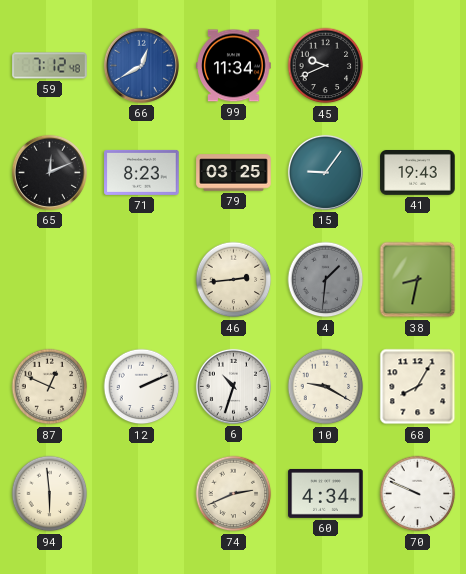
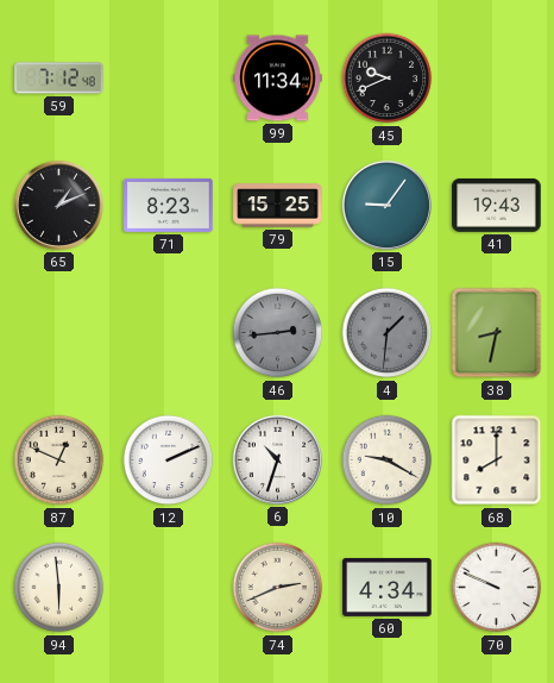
66: 12:40 -> none (141, 65)
65: 12:11 -> 1:11 (58, 205)
79: 03:25 -> 15:25 (278, 206)
46 dial: cream -> grey (278, 333)
68: 8:05 -> 8:00 (497, 460)
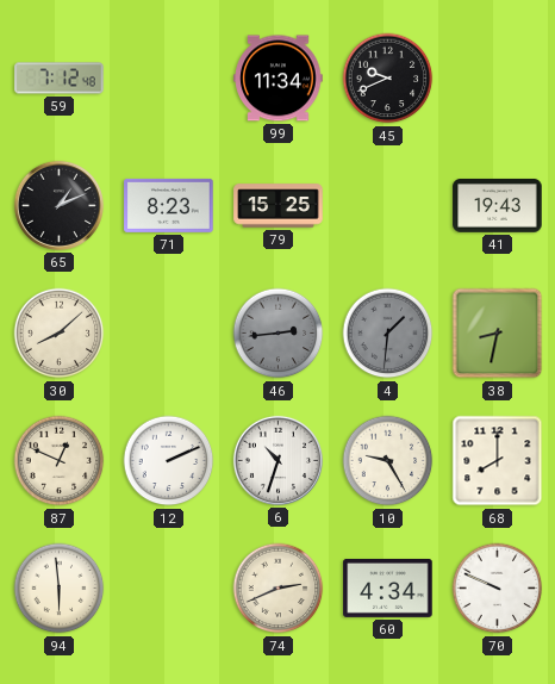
15: 9:06 -> none (386, 205)
30: none -> 8:08 (60, 334)
10: 9:20 -> 9:25 (388, 461)
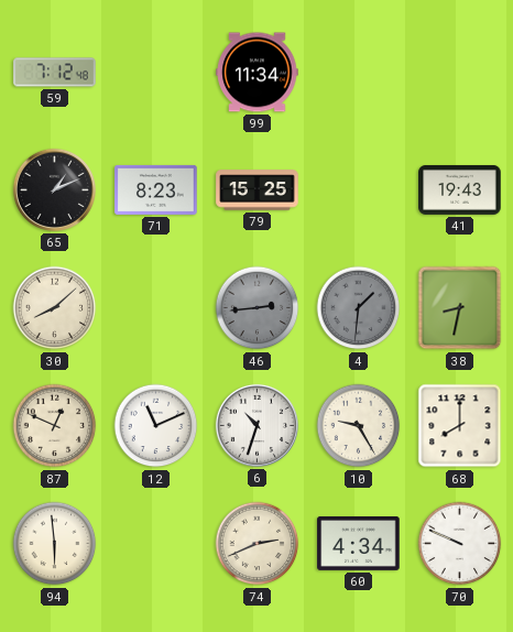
45: 9:41 -> none (388, 79)
12: 2:11 -> 11:11 (156, 426)
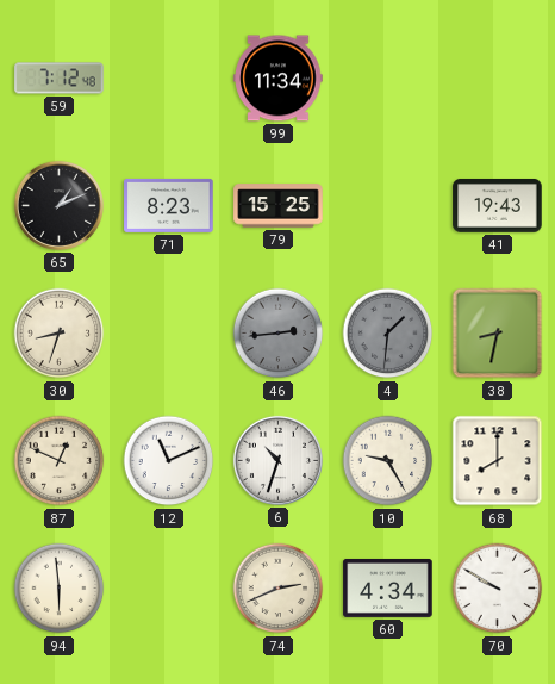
30: 8:08 -> 8:33 (60, 334)
70: 9:49 -> 9:50 (498, 589)
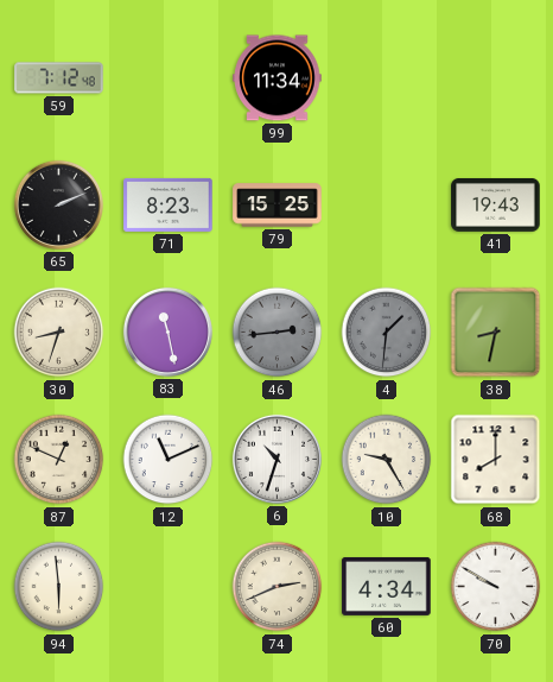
65: 1:11 -> 2:11 (58, 204)
83: none -> 11:28 (167, 331)
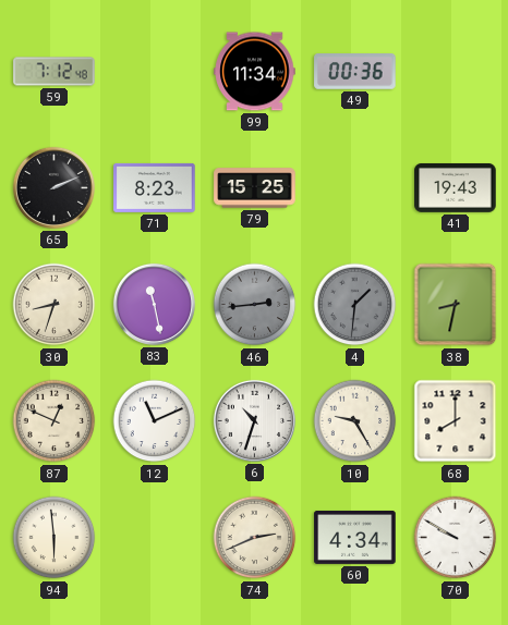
49: none -> 00:36 (355, 72)
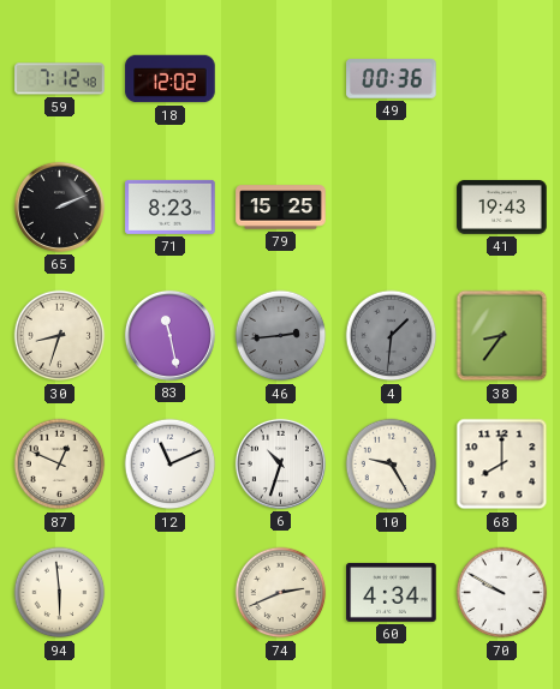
18: none -> 12:02 (171, 79)
99: 11:34 -> none (255, 72)
38: 8:32 -> 8:36 (502, 336)
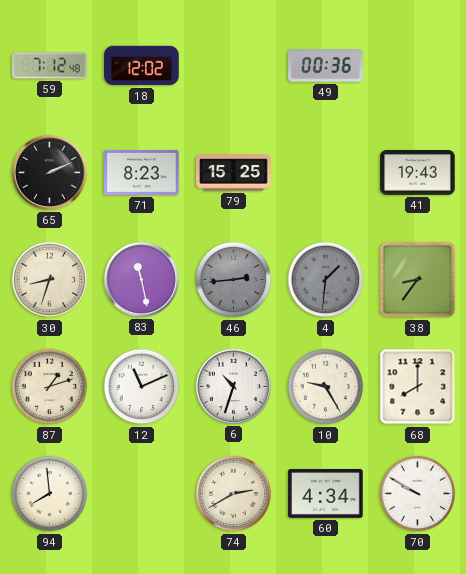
87: 12:49 -> 1:12 (50, 387)
94: 5:59 -> 7:59 (50, 494)
74: 2:41 -> 2:40 (234, 494)
